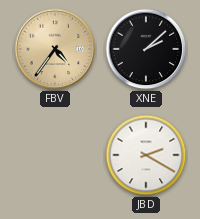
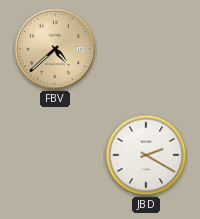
FBV: 4:36 -> 4:38 (55, 49)
XNE: 2:08 -> none (146, 49)
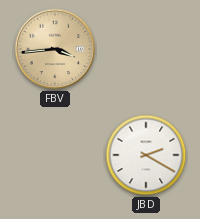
FBV: 4:38 -> 3:44 (55, 49)
